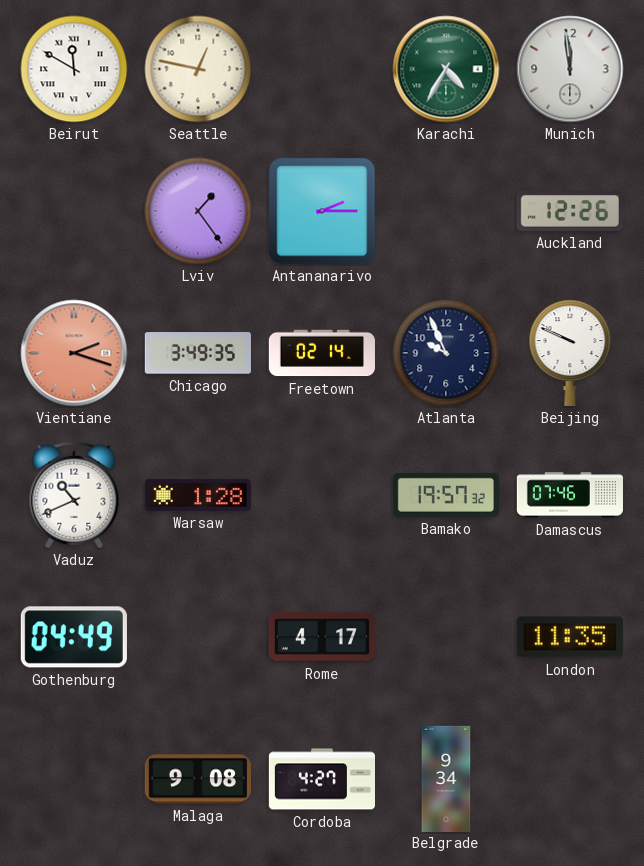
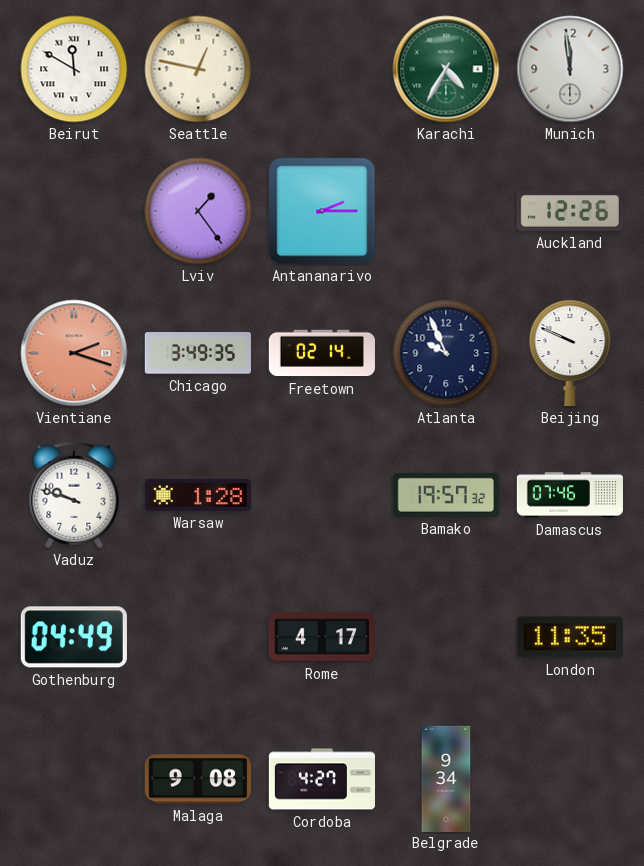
Vaduz: 10:41 -> 9:48 (74, 495)
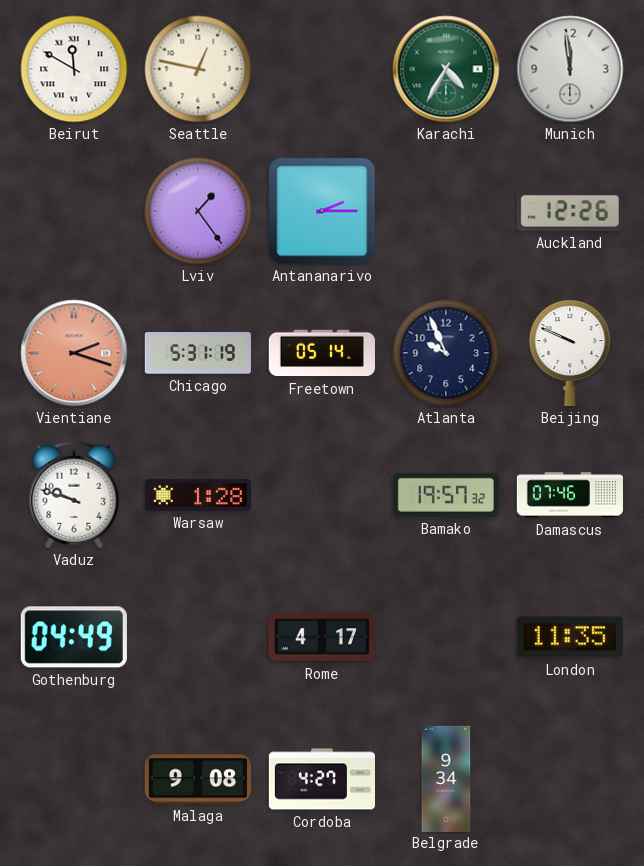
Chicago: 3:49 -> 5:31 (198, 353)
Freetown: 02:14 -> 05:14 (322, 353)
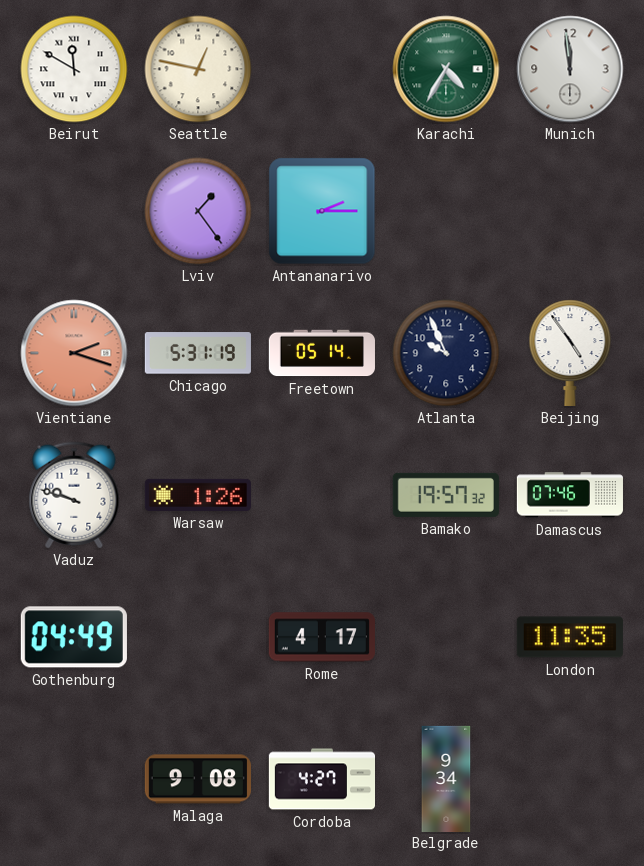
Auckland: 12:26 -> none (570, 212)
Beijing: 9:49 -> 4:54 (570, 353)
Warsaw: 1:28 -> 1:26 (198, 495)
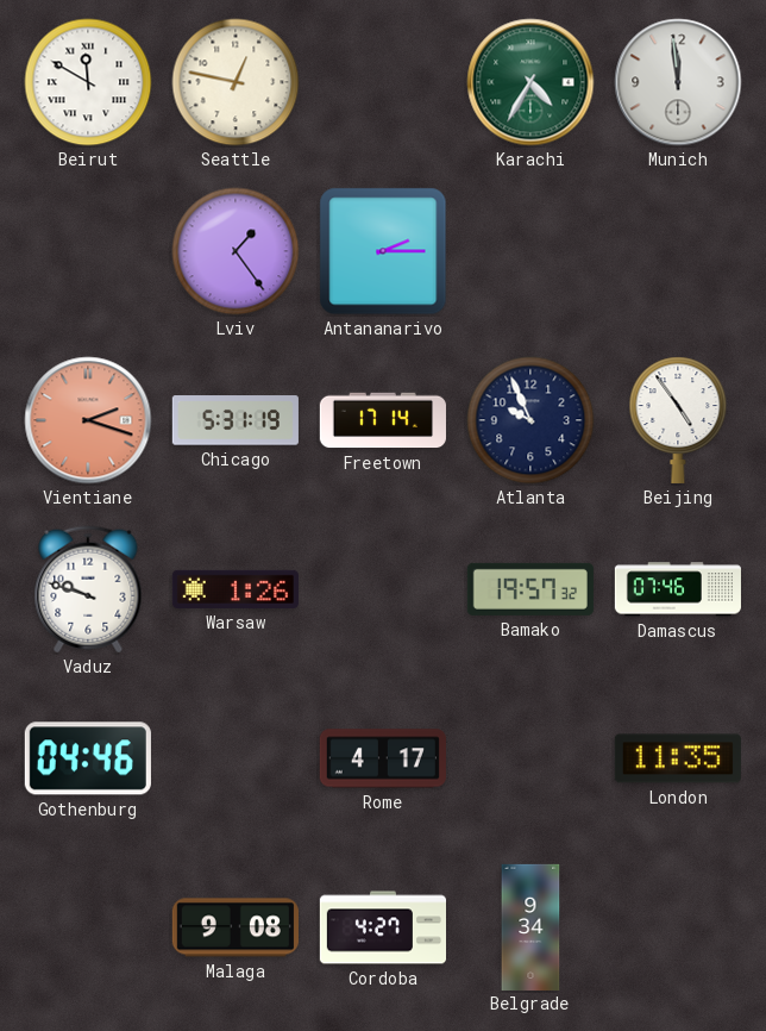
Freetown: 05:14 -> 17:14 (383, 420)
Gothenburg: 04:49 -> 04:46 (88, 758)
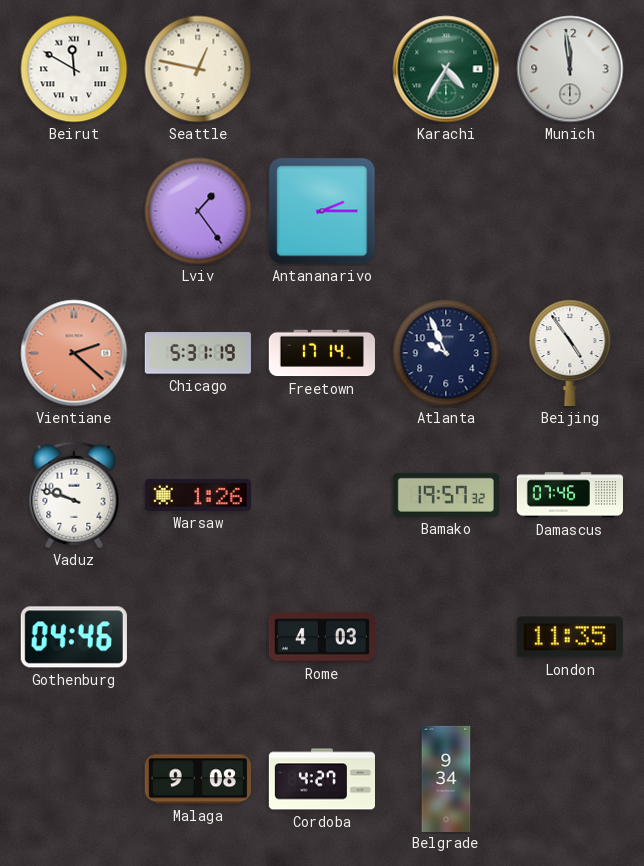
Vientiane: 2:18 -> 2:22 (74, 353)
Rome: 4:17 -> 4:03 (322, 637)
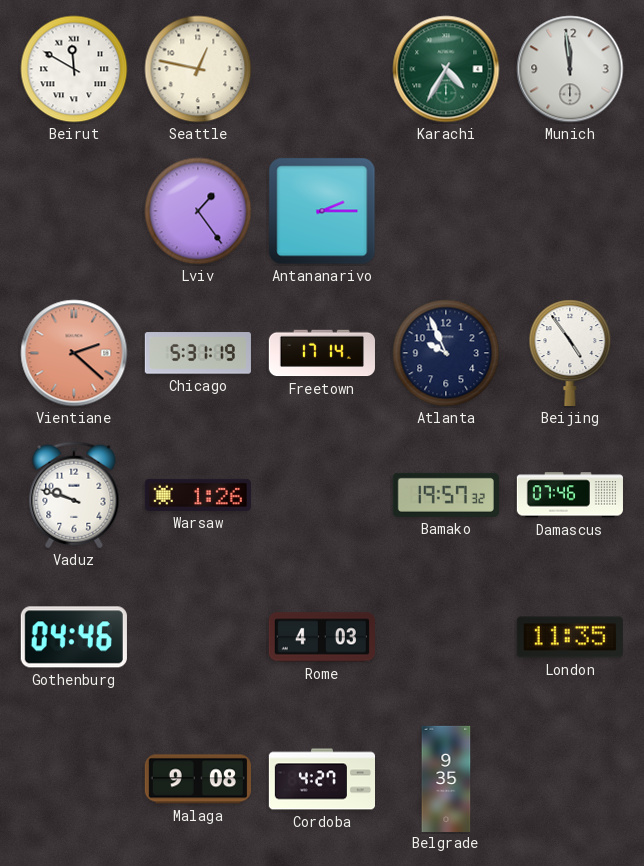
Belgrade: 9:34 -> 9:35 (446, 778)
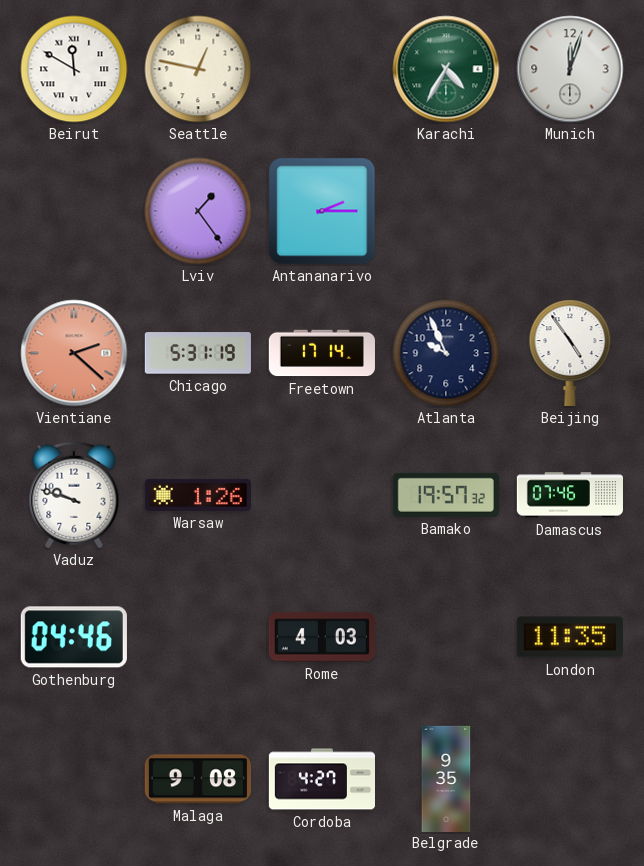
Munich: 11:59 -> 12:03 (570, 69)
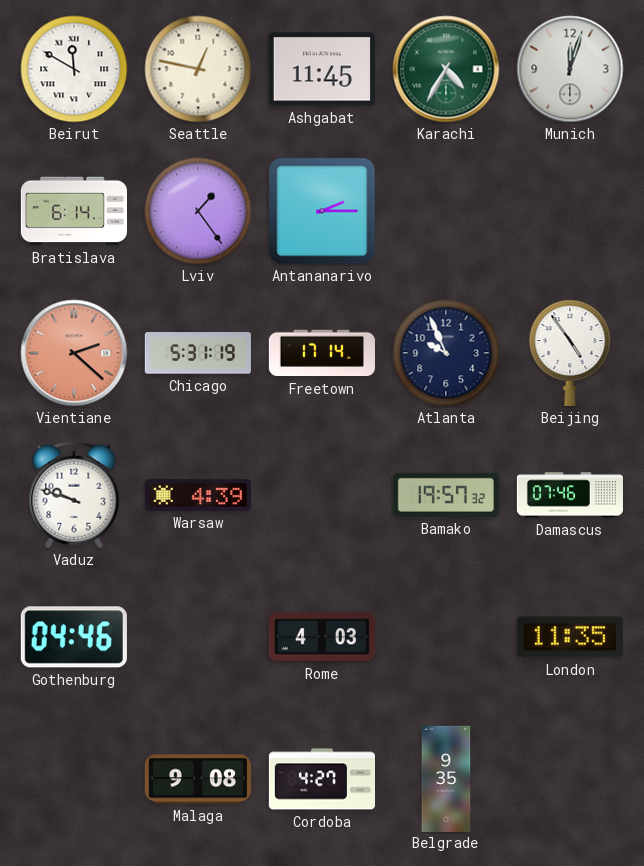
Ashgabat: none -> 11:45 (322, 69)
Bratislava: none -> 6:14 (73, 211)
Warsaw: 1:26 -> 4:39 (198, 495)
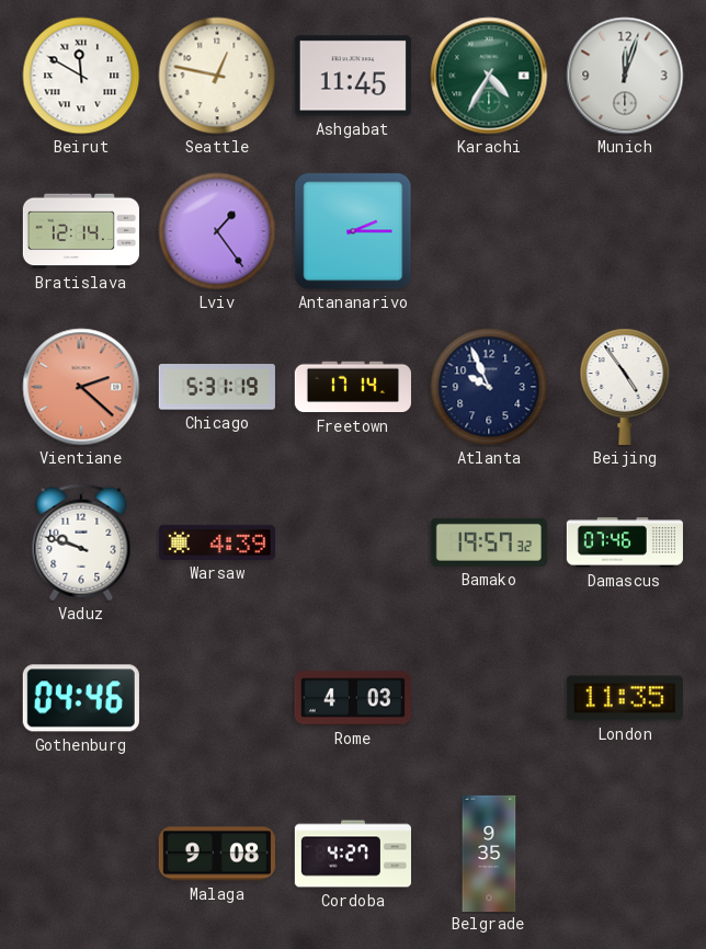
Bratislava: 6:14 -> 12:14 (80, 231)
